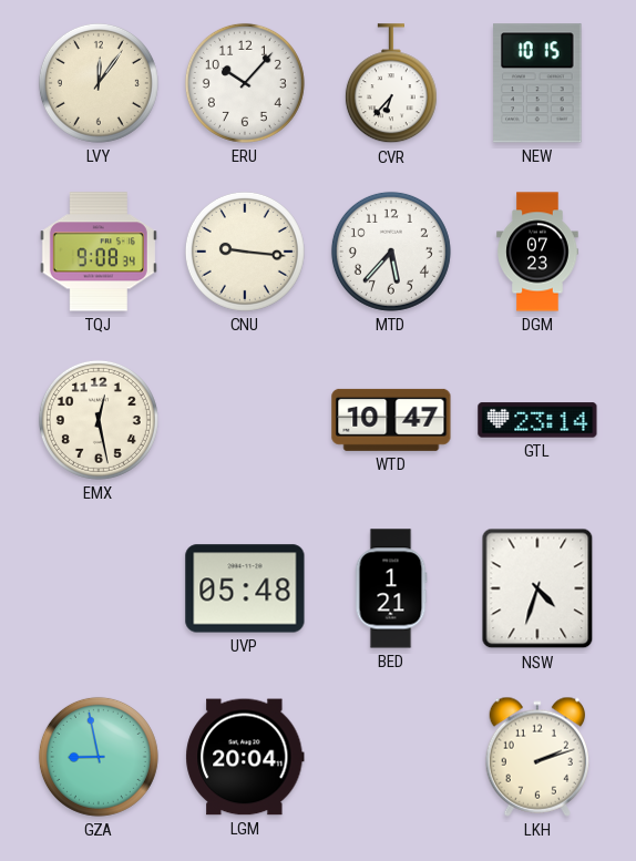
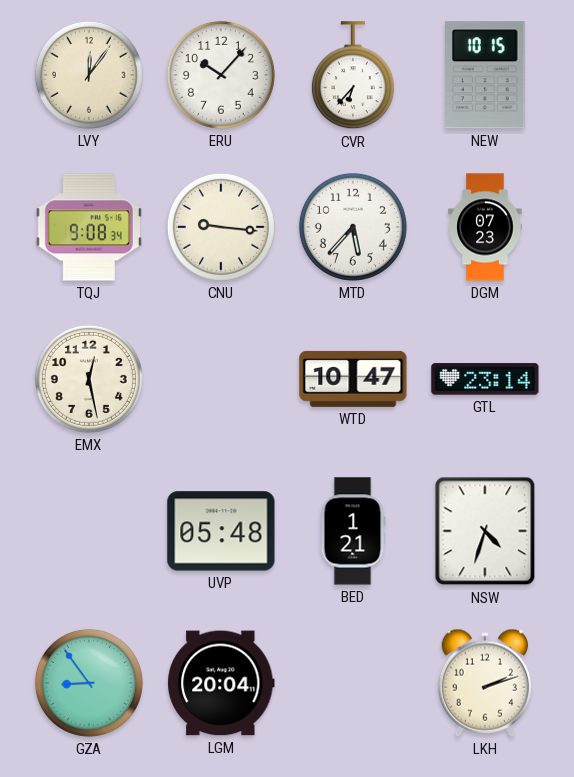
GZA: 8:58 -> 8:54 (89, 683)
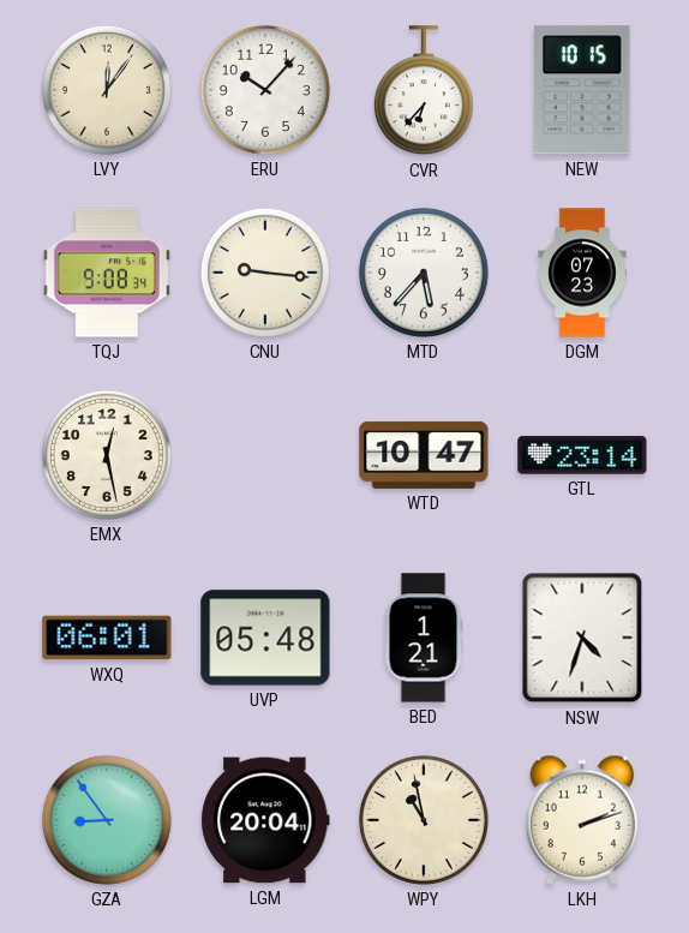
WXQ: none -> 06:01 (107, 638)
WPY: none -> 10:58 (424, 820)
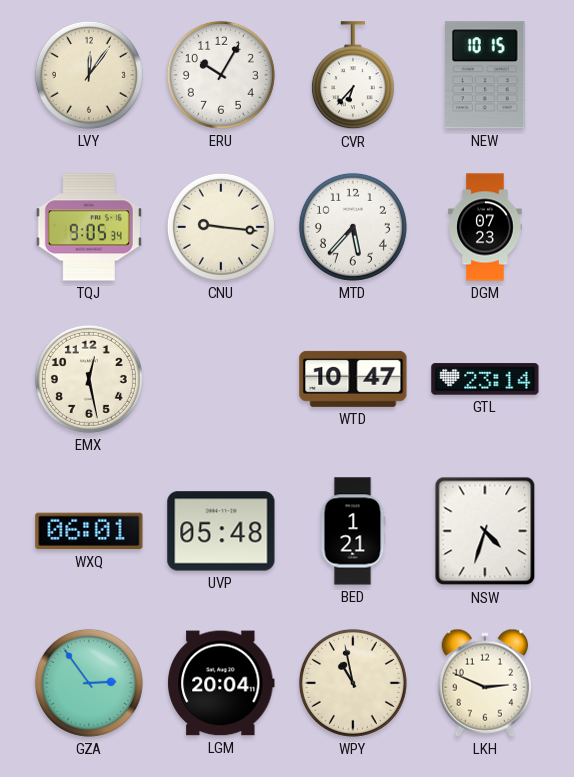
ERU: 10:07 -> 10:05 (221, 75)
TQJ: 9:08 -> 9:05 (89, 227)
GZA: 8:54 -> 2:54 (89, 683)
LKH: 2:12 -> 2:49 (485, 683)
